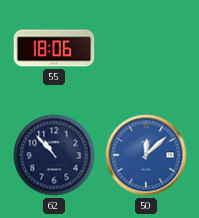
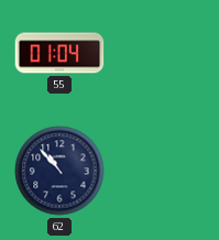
55: 18:06 -> 01:04 (59, 53)
50: 12:08 -> none (146, 155)
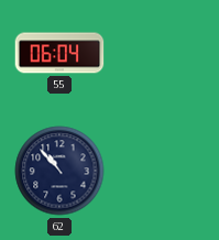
55: 01:04 -> 06:04 (59, 53)
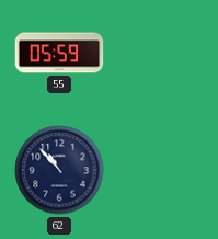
55: 06:04 -> 05:59 (59, 53)
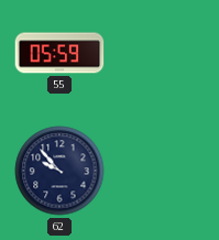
62: 10:53 -> 9:53 (59, 171)
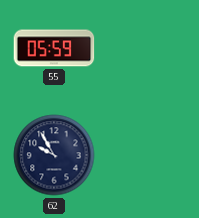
62: 9:53 -> 9:55 (54, 155)
